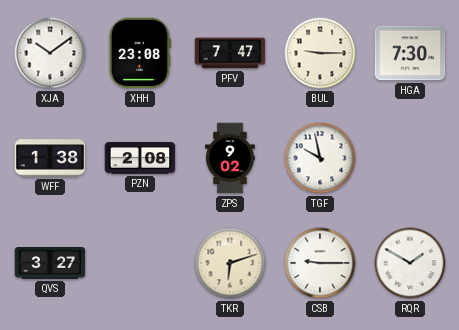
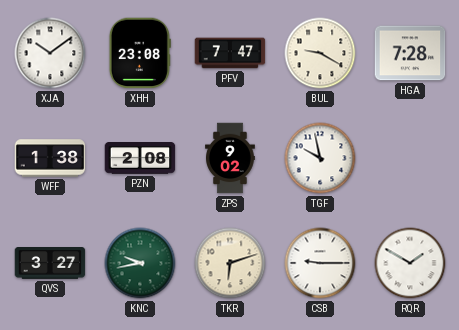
BUL: 9:15 -> 9:20 (320, 53)
HGA: 7:30 -> 7:28 (410, 53)
KNC: none -> 9:43 (140, 263)
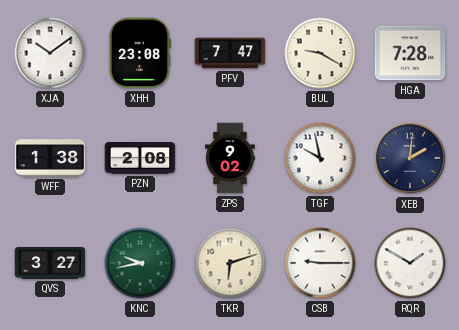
XEB: none -> 2:01 (410, 158)
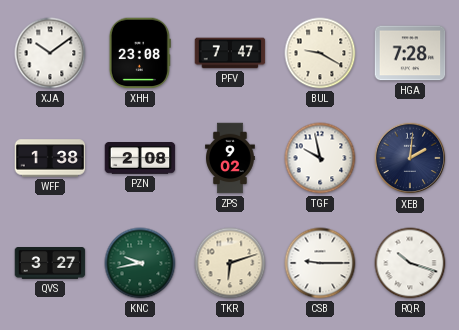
RQR: 1:50 -> 10:18 (410, 263)
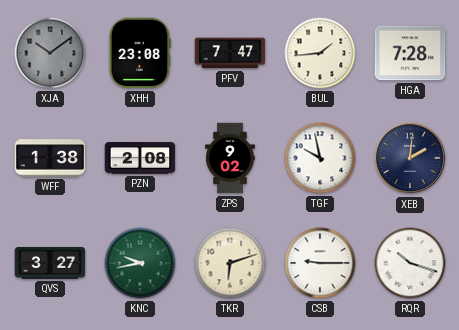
XJA dial: white -> grey (50, 53)
BUL: 9:20 -> 1:44 (320, 53)
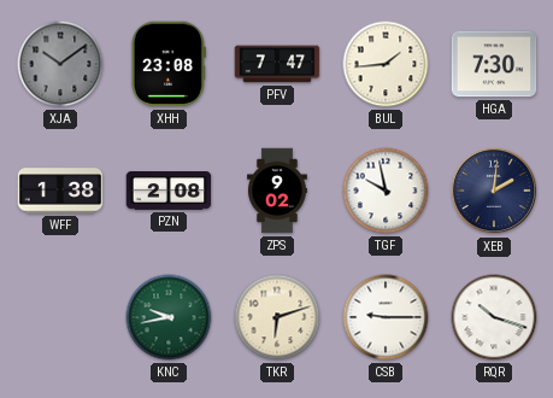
HGA: 7:28 -> 7:30 (494, 64)
QVS: 3:27 -> none (50, 264)
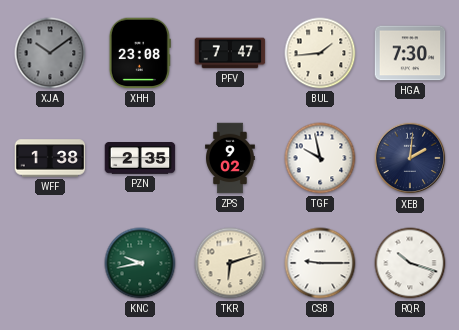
PZN: 2:08 -> 2:35 (140, 158)
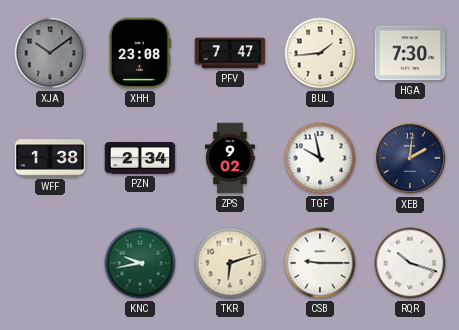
PZN: 2:35 -> 2:34 (140, 158)
